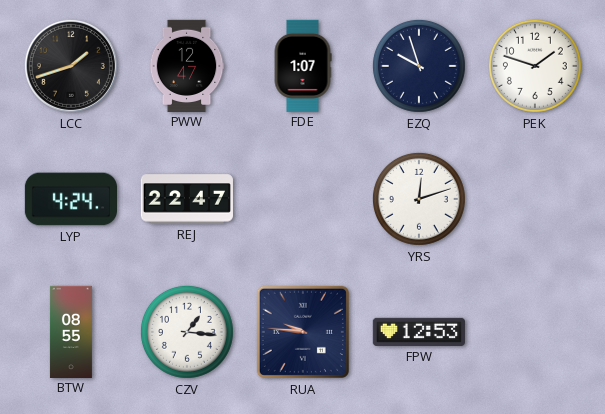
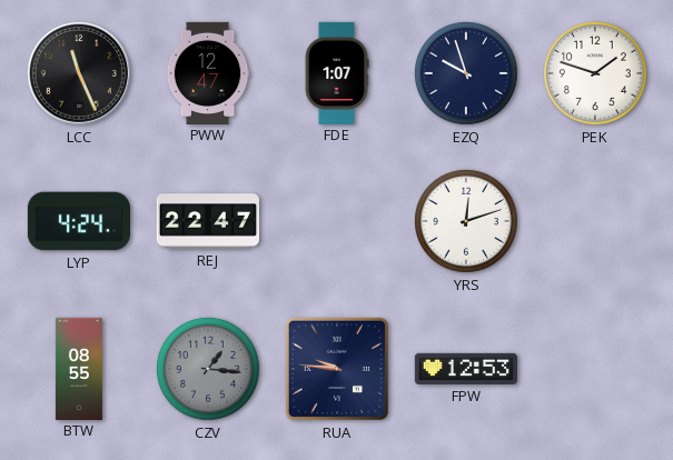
LCC: 1:42 -> 11:26 (79, 73)
CZV dial: white -> grey (208, 369)
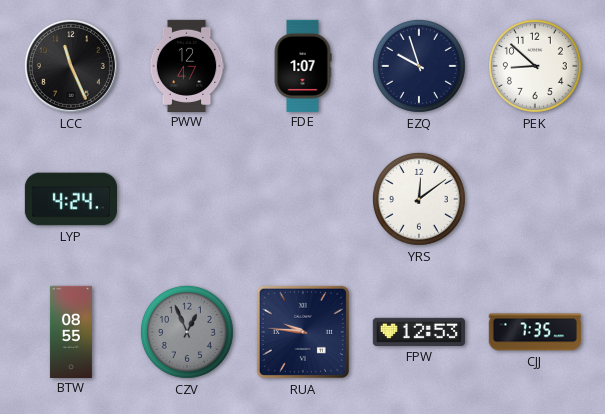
PEK: 1:48 -> 8:52 (535, 66)
REJ: 22:47 -> none (207, 221)
YRS: 12:12 -> 12:09 (419, 199)
CZV: 1:16 -> 12:56 (187, 332)
CJJ: none -> 7:35 (535, 332)
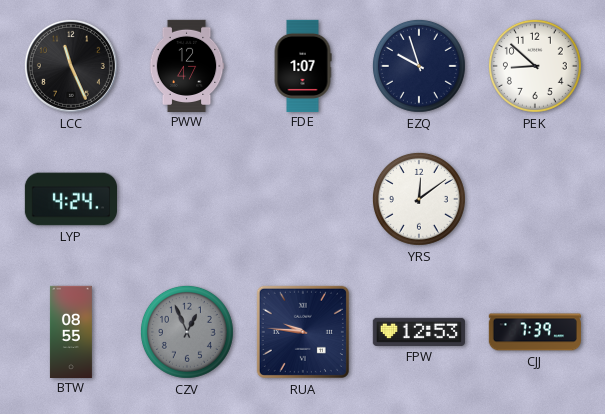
CJJ: 7:35 -> 7:39 (535, 332)
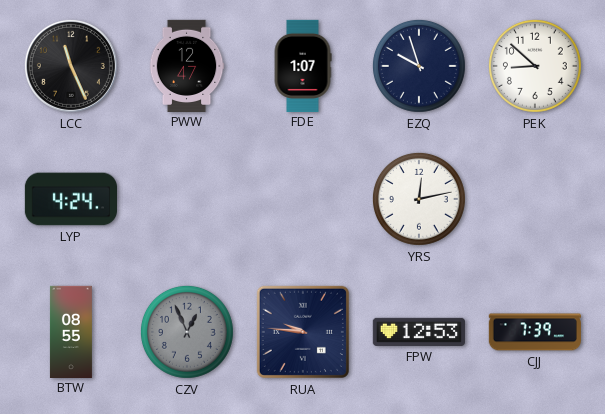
YRS: 12:09 -> 12:13 (419, 199)
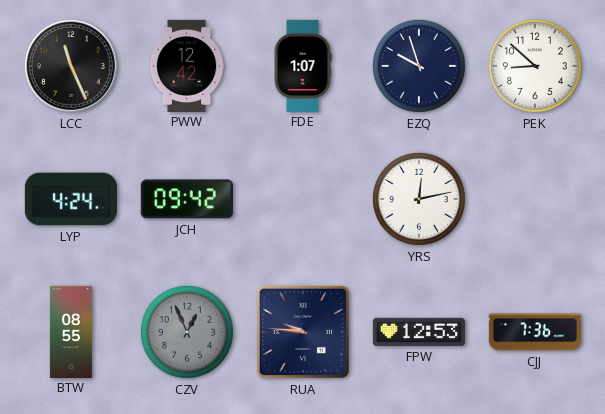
PWW: 12:47 -> 12:42 (187, 65)
JCH: none -> 09:42 (187, 199)
CJJ: 7:39 -> 7:36 (535, 332)
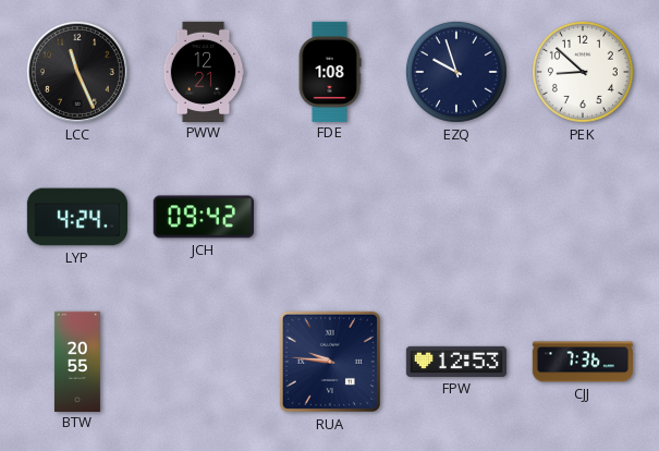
PWW: 12:42 -> 12:21 (204, 71)
FDE: 1:07 -> 1:08 (330, 71)
YRS: 12:13 -> none (419, 199)
BTW: 08:55 -> 20:55 (77, 361)
CZV: 12:56 -> none (187, 332)
